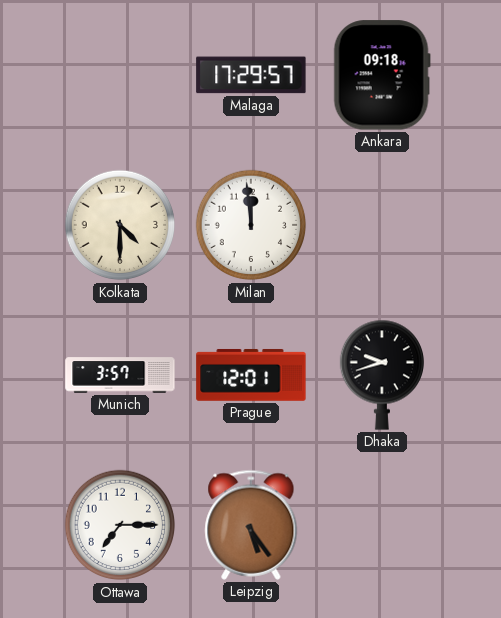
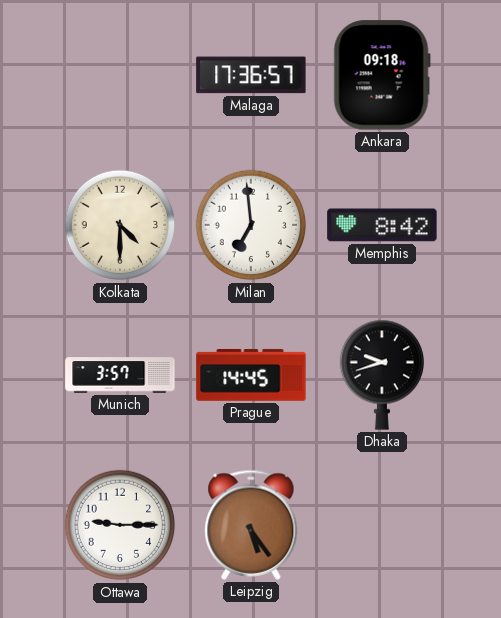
Malaga: 17:29 -> 17:36 (251, 75)
Milan: 11:59 -> 6:59 (251, 225)
Memphis: none -> 8:42 (382, 225)
Prague: 12:01 -> 14:45 (251, 375)
Ottawa: 7:15 -> 9:15 (120, 525)
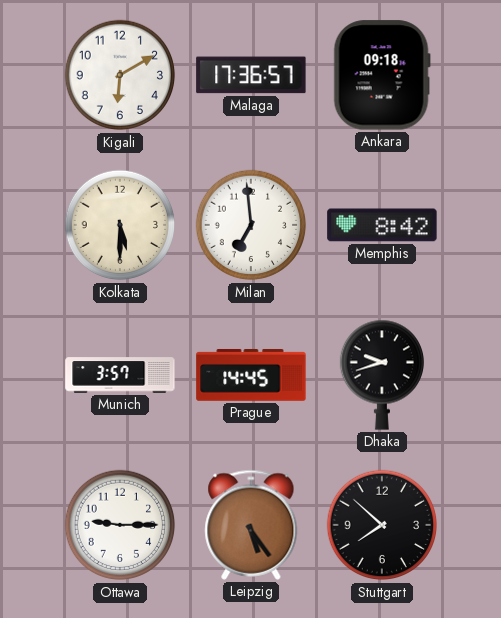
Kigali: none -> 6:10 (120, 75)
Kolkata: 4:30 -> 5:30 (120, 225)
Stuttgart: none -> 7:52 (382, 525)
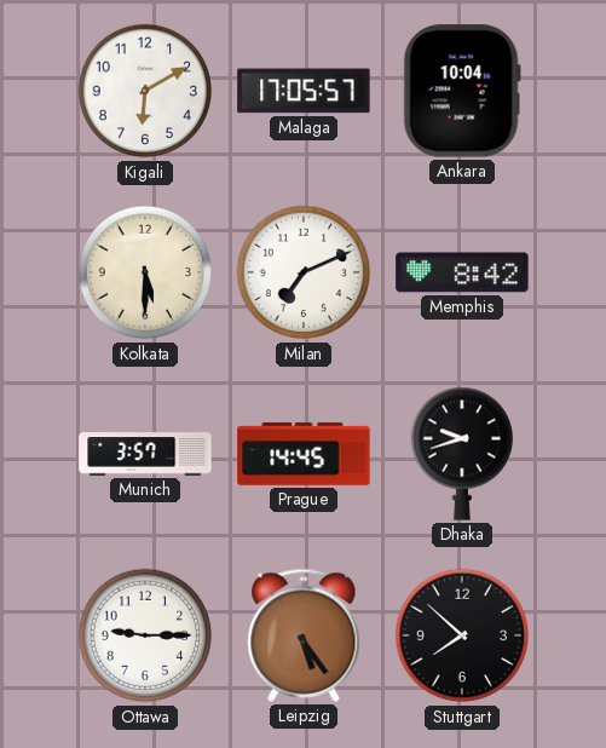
Malaga: 17:36 -> 17:05 (304, 91)
Ankara: 09:18 -> 10:04 (462, 91)
Milan: 6:59 -> 7:11 (304, 272)
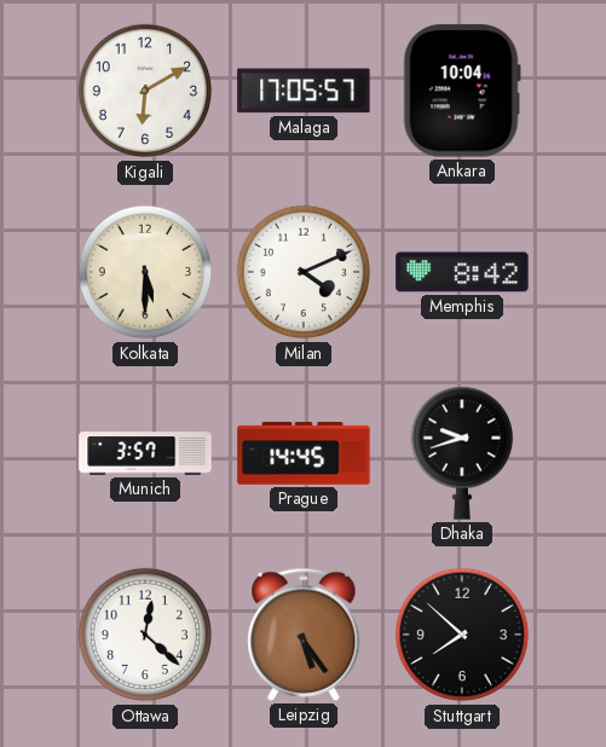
Milan: 7:11 -> 4:11 (304, 272)
Ottawa: 9:15 -> 12:22 (145, 635)
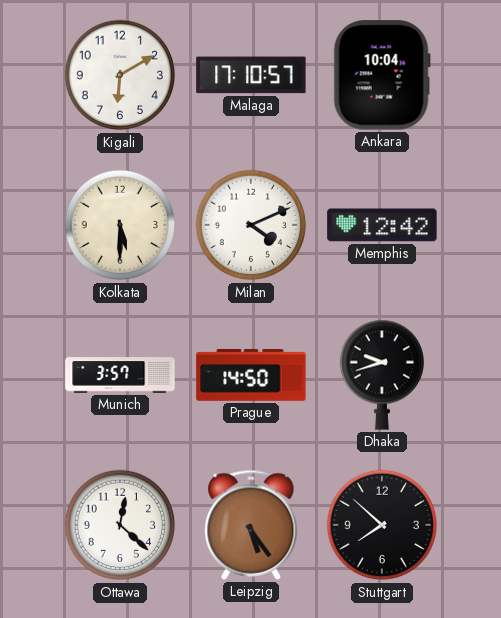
Malaga: 17:05 -> 17:10 (251, 75)
Memphis: 8:42 -> 12:42 (382, 225)
Prague: 14:45 -> 14:50 (251, 375)
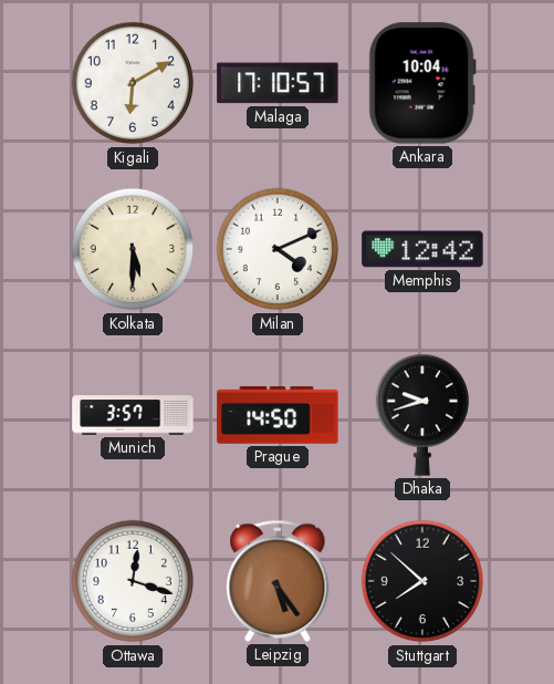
Ottawa: 12:22 -> 12:18 (133, 581)
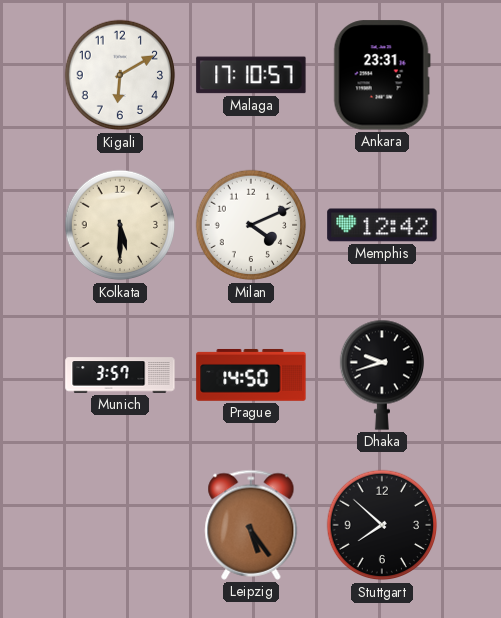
Ankara: 10:04 -> 23:31 (382, 75)
Ottawa: 12:18 -> none (133, 581)
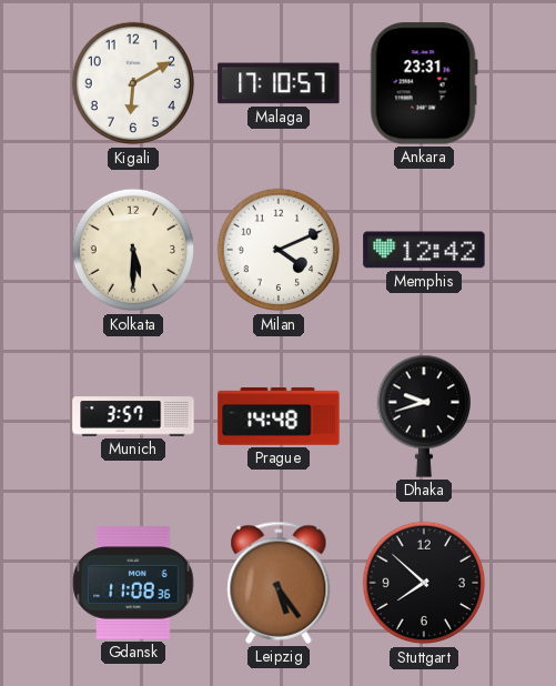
Prague: 14:50 -> 14:48 (279, 416)
Gdansk: none -> 11:08 (133, 583)
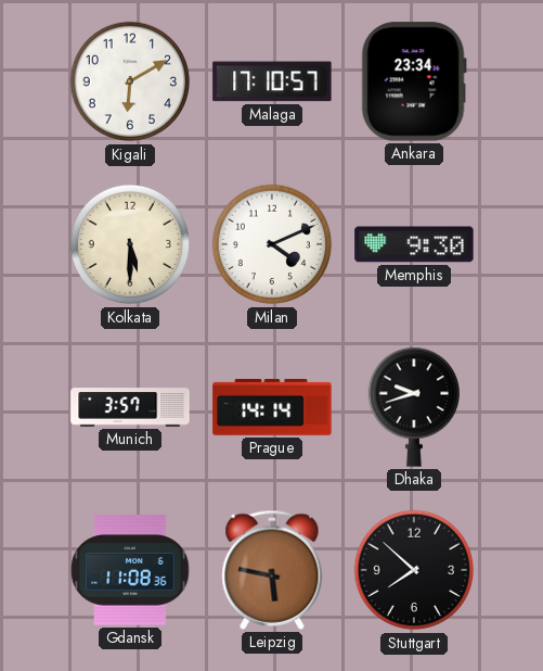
Ankara: 23:31 -> 23:34 (414, 81)
Memphis: 12:42 -> 9:30 (414, 244)
Prague: 14:48 -> 14:14 (272, 407)
Leipzig: 5:24 -> 5:47 (272, 570)
